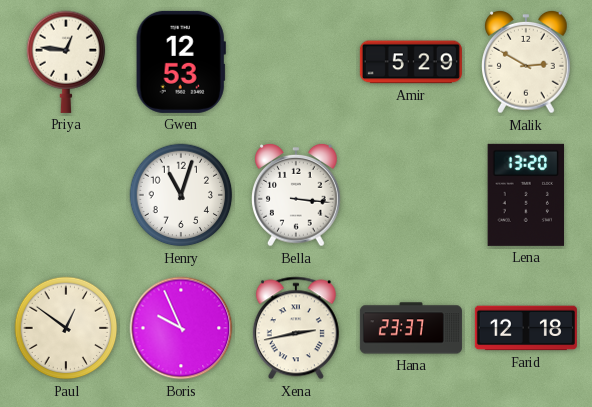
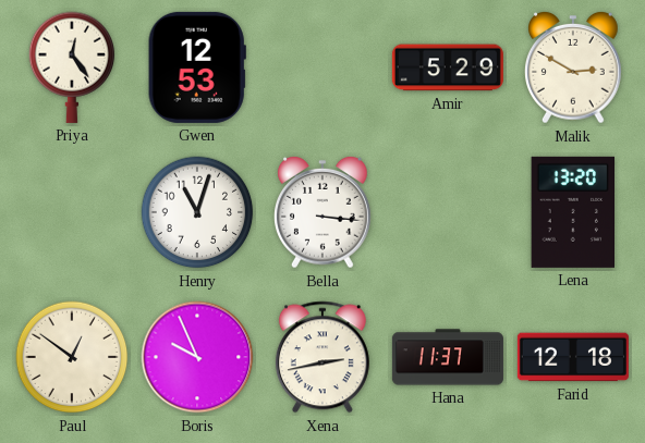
Priya: 12:46 -> 12:24 (72, 67)
Hana: 23:37 -> 11:37 (448, 357)
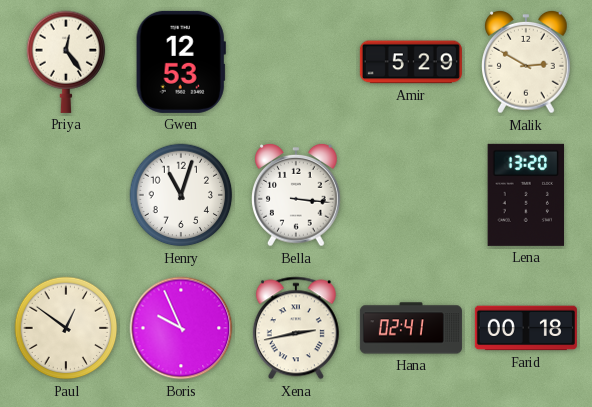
Hana: 11:37 -> 02:41 (411, 328)
Farid: 12:18 -> 00:18 (526, 328)
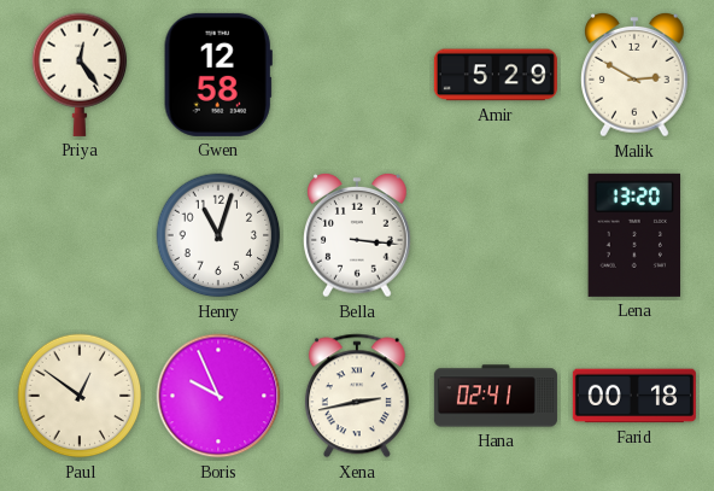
Gwen: 12:53 -> 12:58 (218, 75)
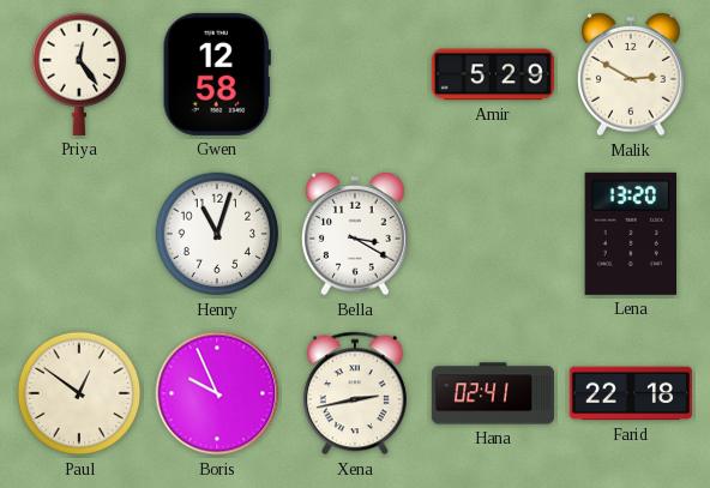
Bella: 3:16 -> 3:20 (356, 234)
Farid: 00:18 -> 22:18 (631, 393)
